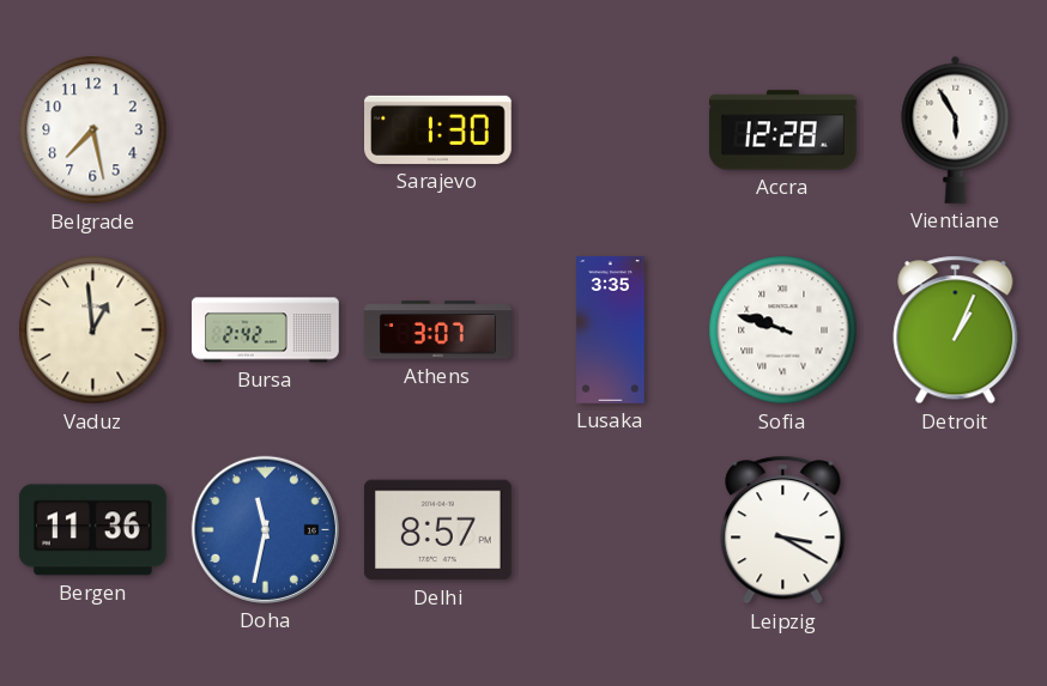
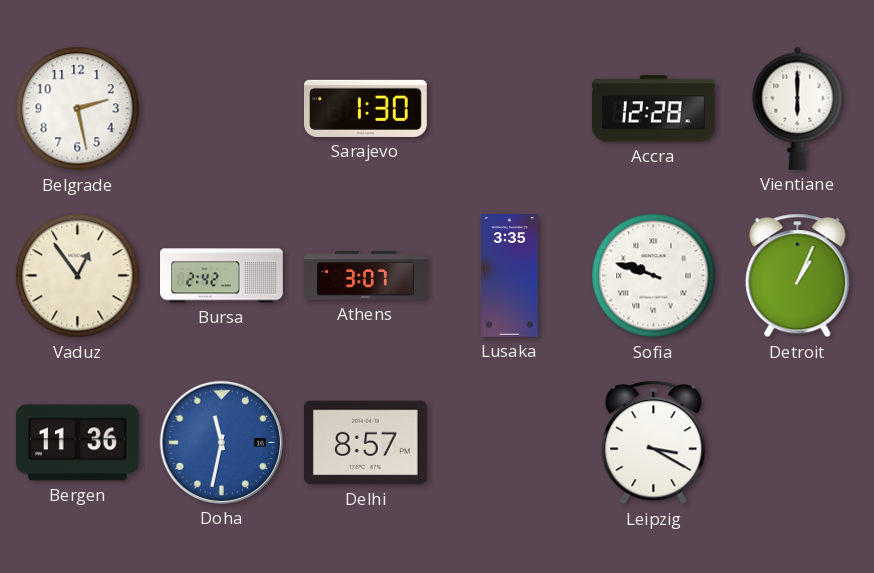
Belgrade: 7:28 -> 2:28 (78, 109)
Vientiane: 5:55 -> 6:00 (798, 108)
Vaduz: 12:59 -> 12:54 (78, 276)
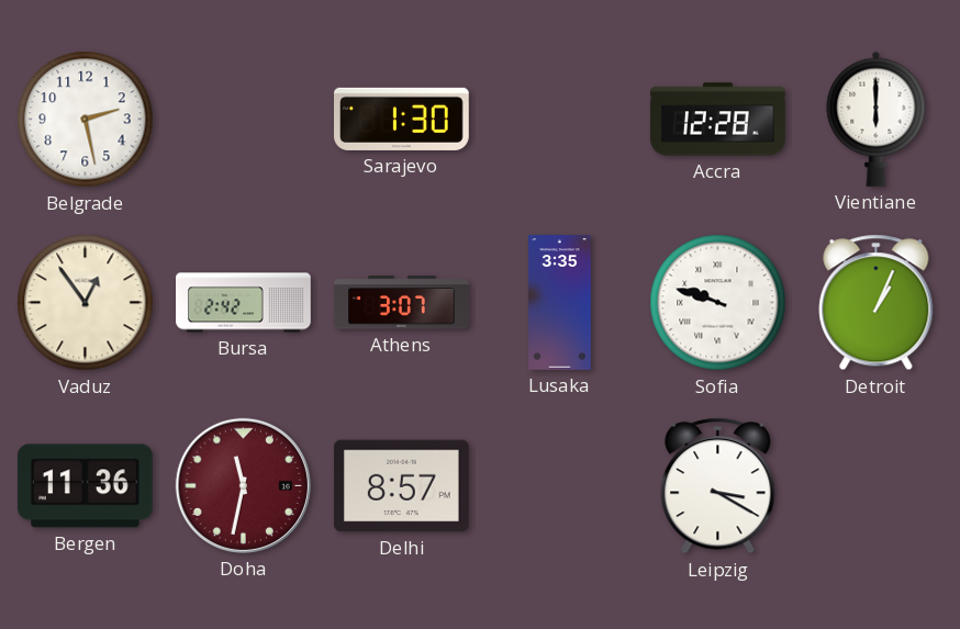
Doha dial: blue -> burgundy (243, 485)
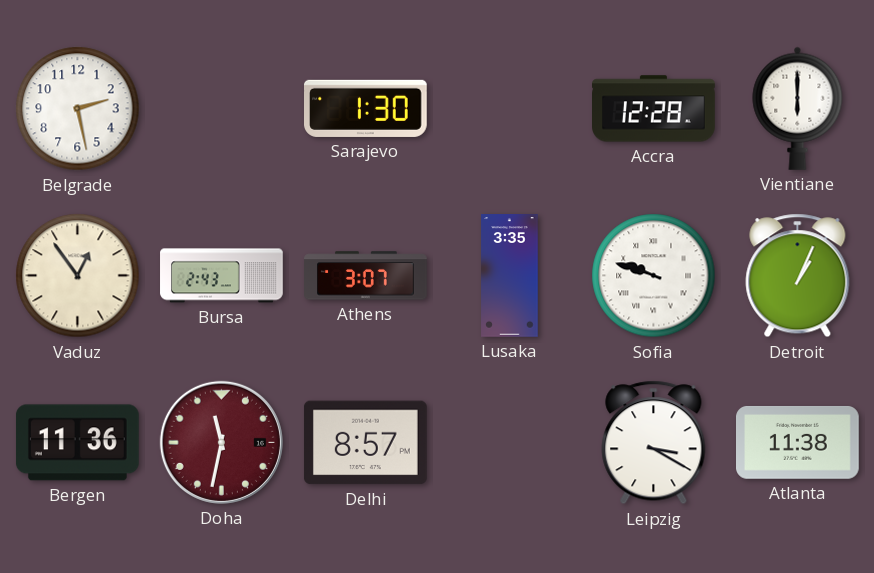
Bursa: 2:42 -> 2:43 (222, 276)
Atlanta: none -> 11:38 (798, 443)
